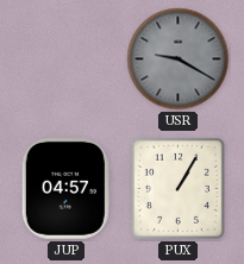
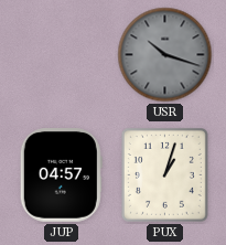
USR: 9:20 -> 10:18 (165, 55)
PUX: 1:05 -> 1:03 (164, 174)
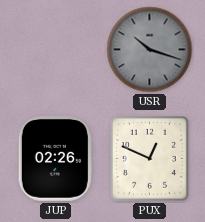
JUP: 04:57 -> 02:26 (55, 159)
PUX: 1:03 -> 12:49 (149, 158)
